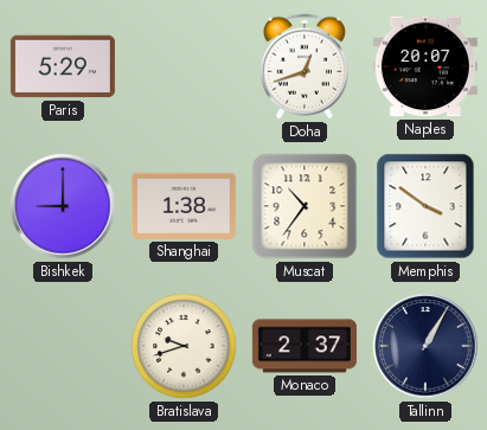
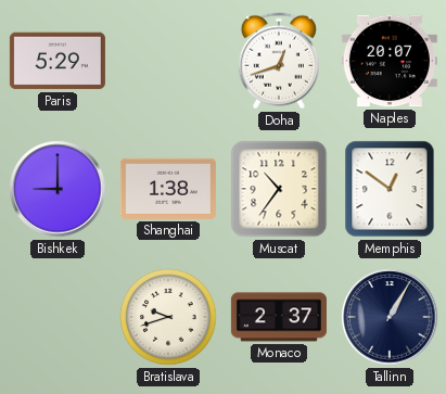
Memphis: 3:51 -> 12:51 (390, 189)
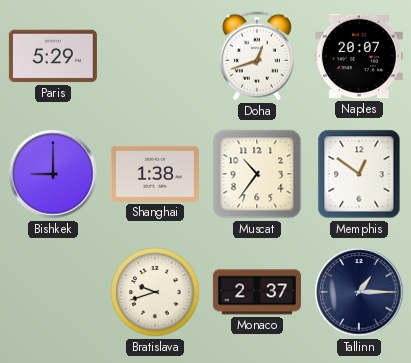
Tallinn: 1:05 -> 1:15 (359, 292)
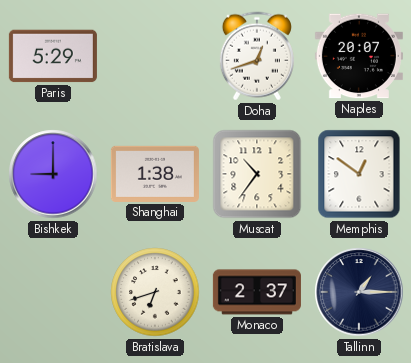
Bratislava: 9:42 -> 6:42 (155, 292)
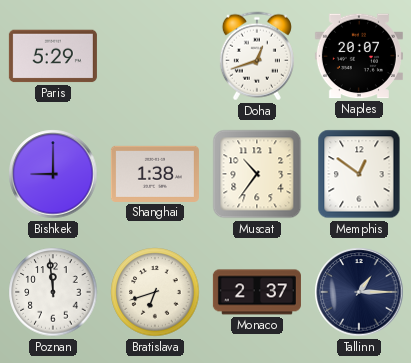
Poznan: none -> 11:59 (53, 292)
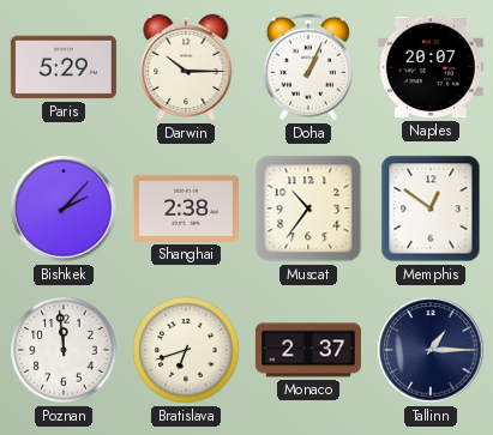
Darwin: none -> 10:15 (186, 67)
Doha: 12:42 -> 1:04 (308, 67)
Bishkek: 9:00 -> 2:07 (64, 209)
Shanghai: 1:38 -> 2:38 (186, 209)
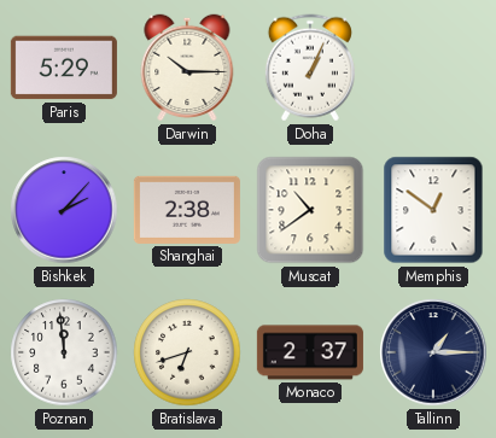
Naples: 20:07 -> none (431, 67)
Muscat: 10:36 -> 10:39 (310, 210)
